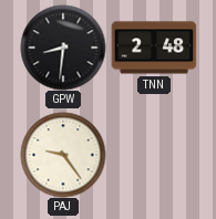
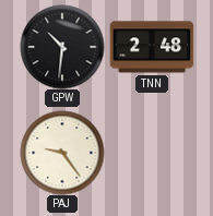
GPW: 8:31 -> 10:31 (62, 47)
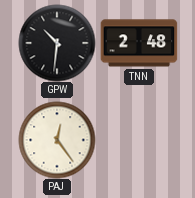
PAJ: 9:24 -> 12:24 (57, 140)
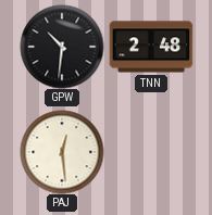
PAJ: 12:24 -> 12:29 (62, 152)
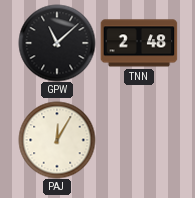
GPW: 10:31 -> 11:08 (57, 43)
PAJ: 12:29 -> 12:05 (57, 140)
